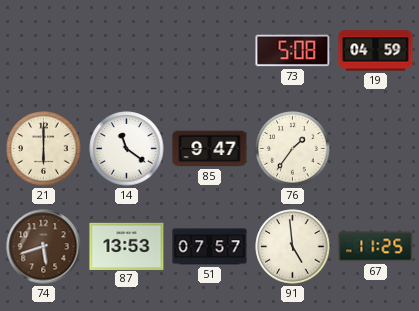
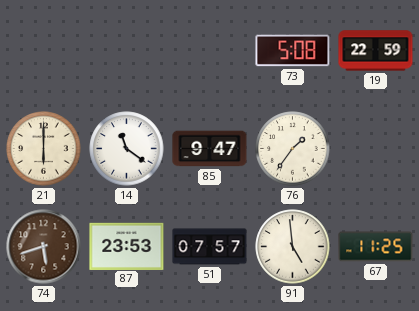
19: 04:59 -> 22:59 (376, 51)
87: 13:53 -> 23:53 (127, 246)
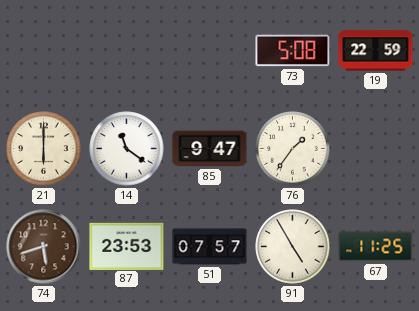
91: 4:59 -> 4:55 (293, 247)
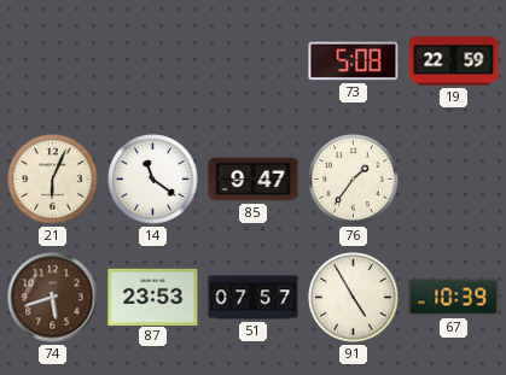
21: 6:00 -> 6:04 (53, 180)
67: 11:25 -> 10:39 (454, 298)
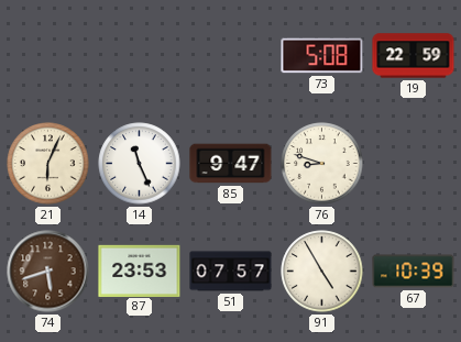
14: 11:21 -> 11:26 (140, 164)
76: 1:36 -> 8:48 (322, 164)
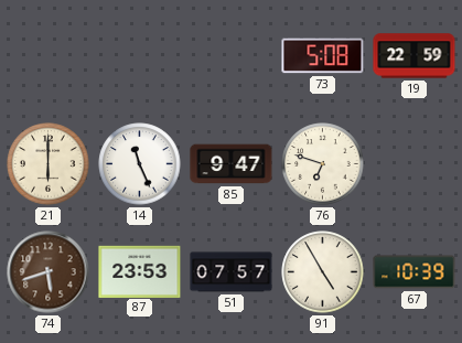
21: 6:04 -> 6:00 (49, 164)
76: 8:48 -> 6:48 (323, 164)
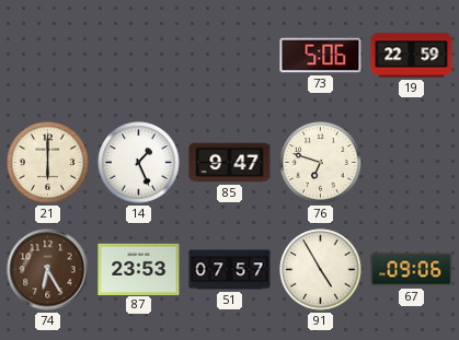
73: 5:08 -> 5:06 (321, 56)
14: 11:26 -> 1:26 (139, 163)
74: 5:42 -> 6:25 (48, 270)
67: 10:39 -> 09:06 (412, 270)
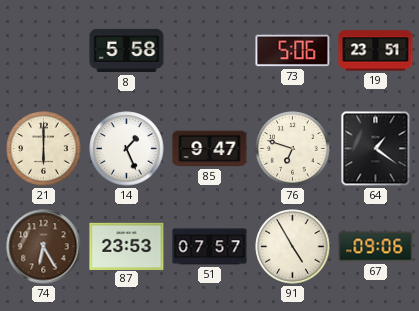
8: none -> 5:58 (127, 51)
19: 22:59 -> 23:51 (376, 51)
64: none -> 1:21 (376, 149)
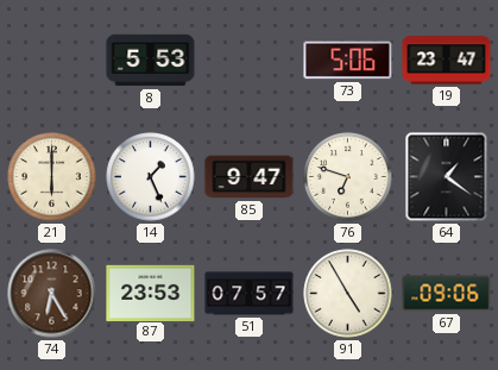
8: 5:58 -> 5:53 (151, 61)
19: 23:51 -> 23:47 (447, 61)
